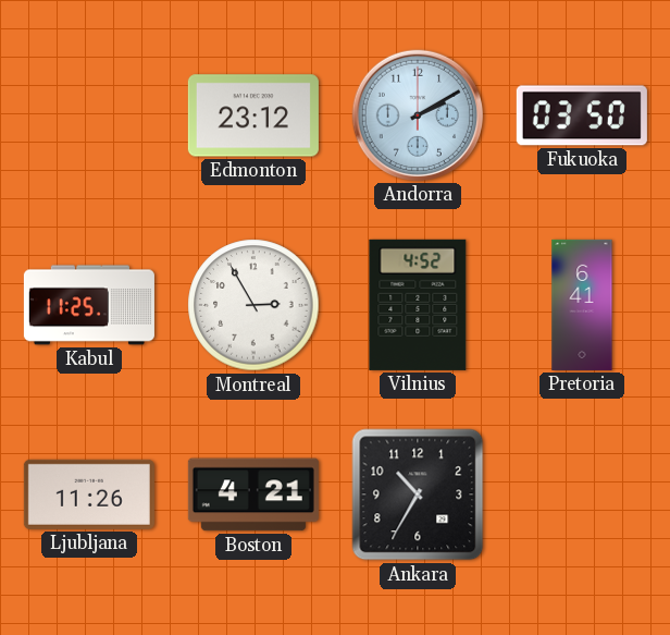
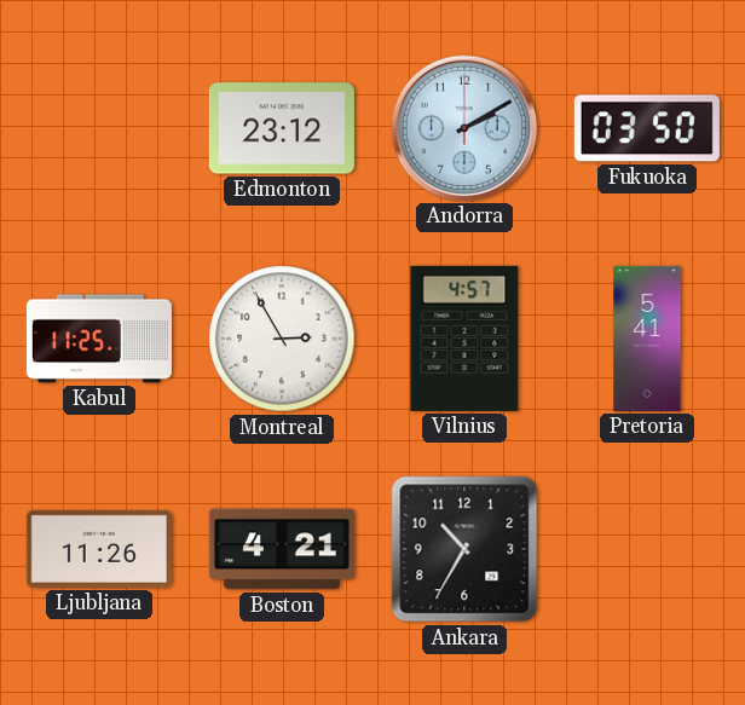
Vilnius: 4:52 -> 4:57 (464, 339)
Pretoria: 6:41 -> 5:41 (647, 339)
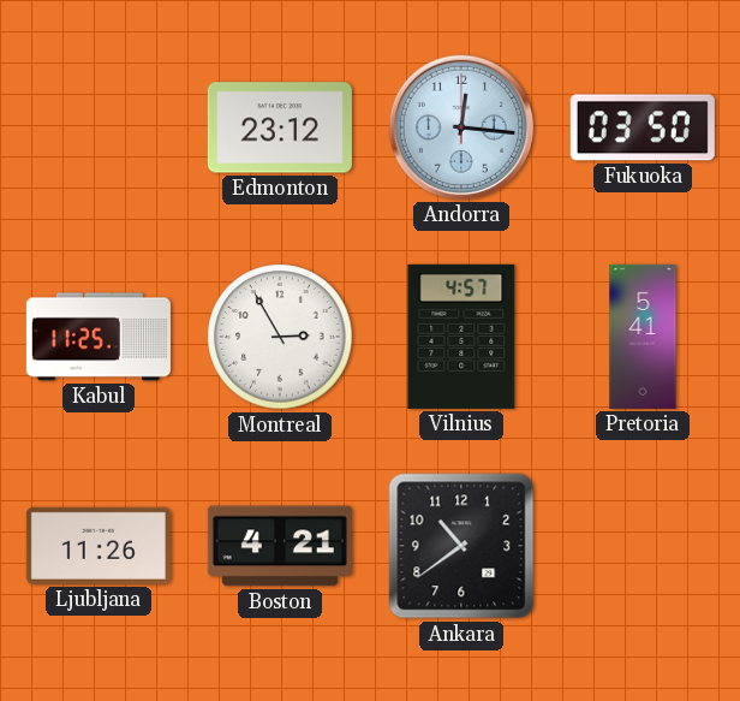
Andorra: 2:10 -> 12:16 (461, 127)
Ankara: 10:35 -> 10:39 (461, 546)
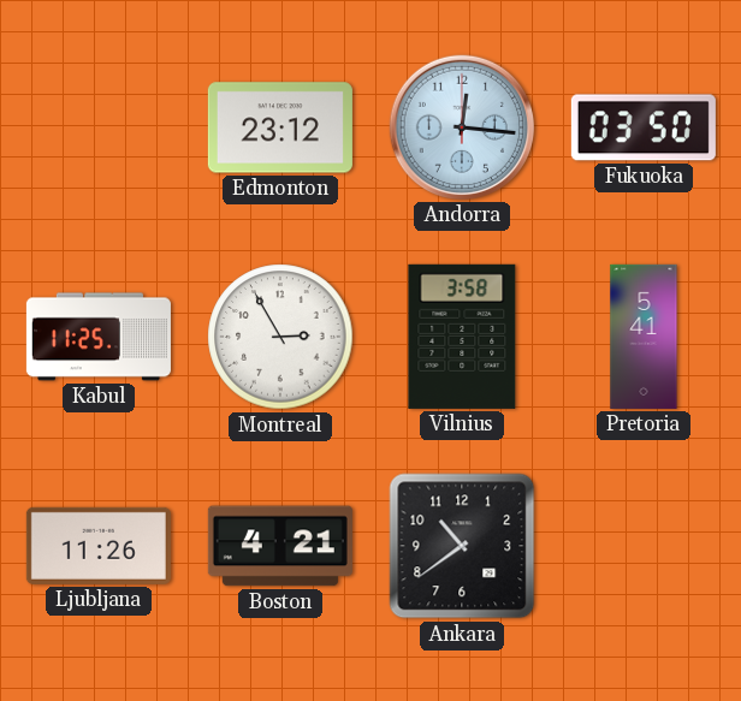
Vilnius: 4:57 -> 3:58 (462, 337)
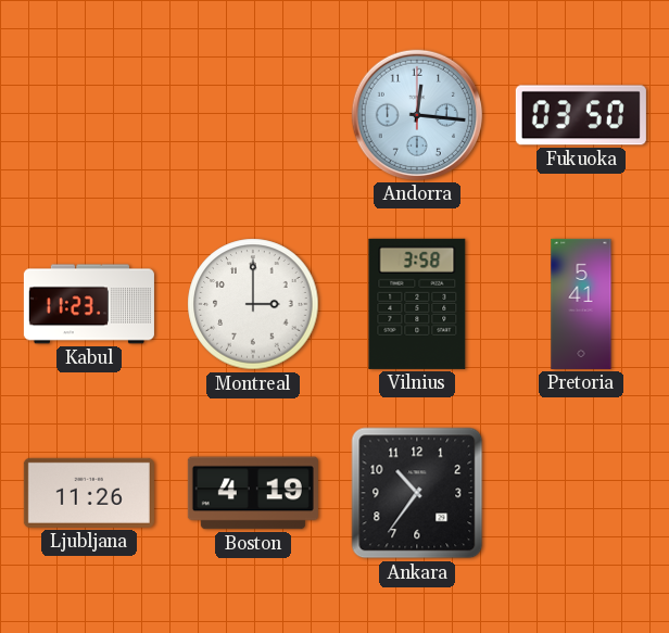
Edmonton: 23:12 -> none (280, 127)
Kabul: 11:25 -> 11:23 (89, 304)
Montreal: 2:55 -> 3:00 (253, 304)
Boston: 4:21 -> 4:19 (253, 493)
Ankara: 10:39 -> 10:36 (417, 493)
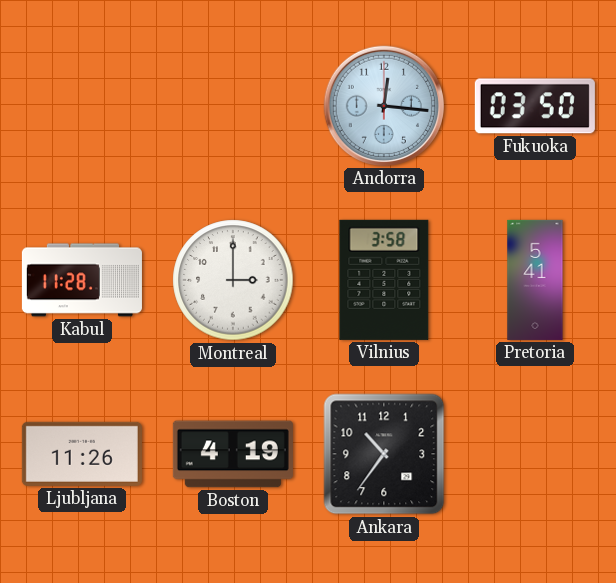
Kabul: 11:23 -> 11:28 (82, 280)
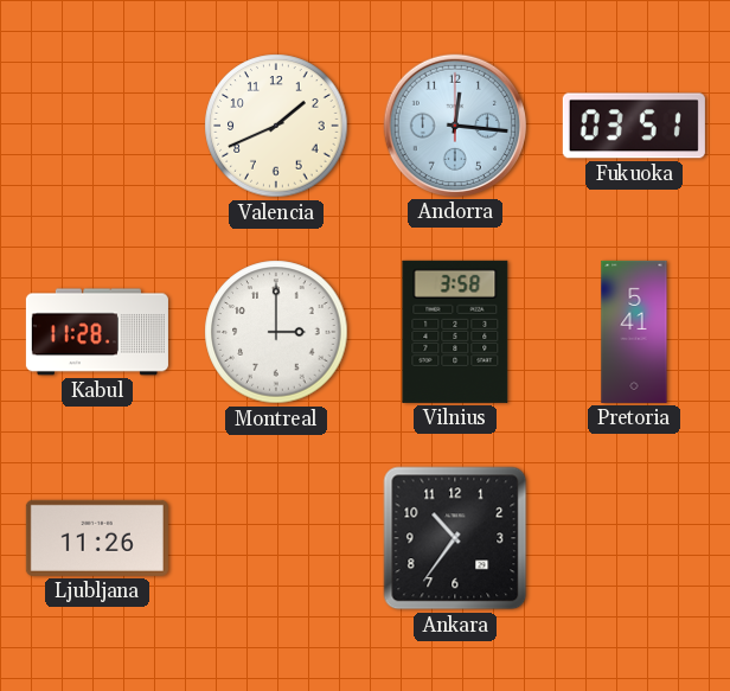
Valencia: none -> 1:41 (276, 126)
Fukuoka: 03:50 -> 03:51 (634, 126)
Boston: 4:19 -> none (233, 454)
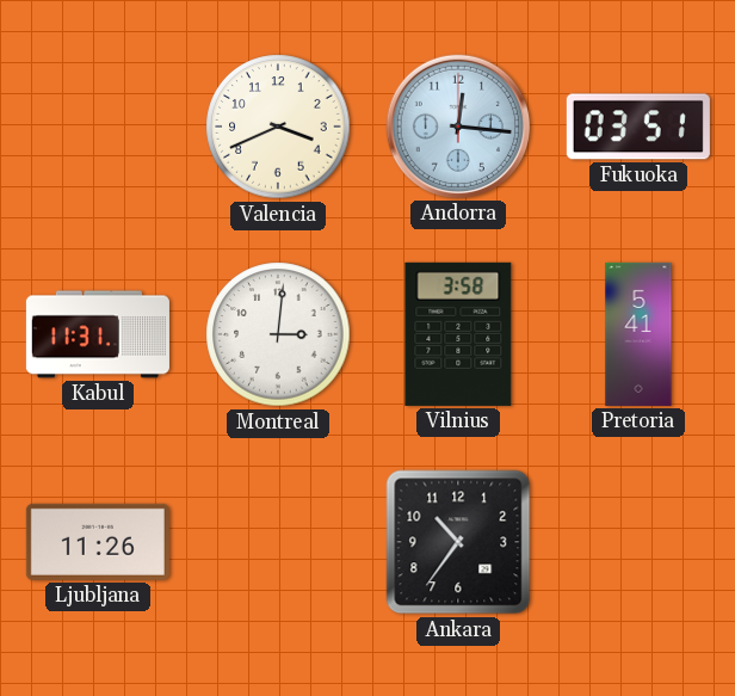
Valencia: 1:41 -> 3:41 (278, 127)
Kabul: 11:28 -> 11:31 (98, 334)
Montreal: 3:00 -> 3:01 (278, 334)
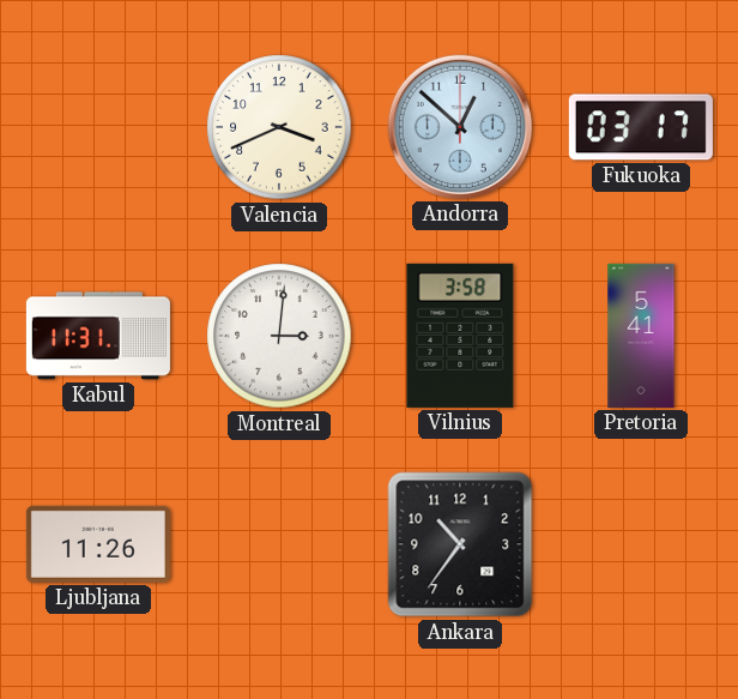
Andorra: 12:16 -> 12:52 (460, 127)
Fukuoka: 03:51 -> 03:17 (641, 127)
